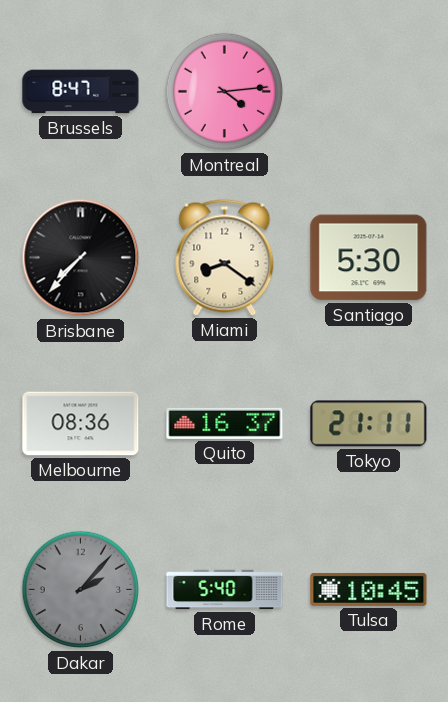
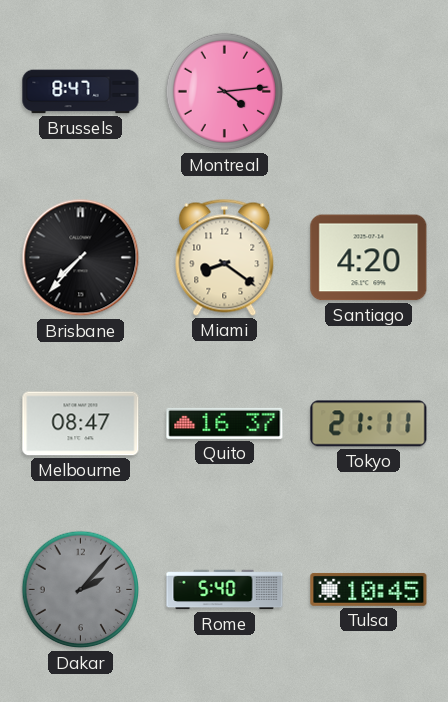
Santiago: 5:30 -> 4:20 (369, 258)
Melbourne: 08:36 -> 08:47 (81, 424)
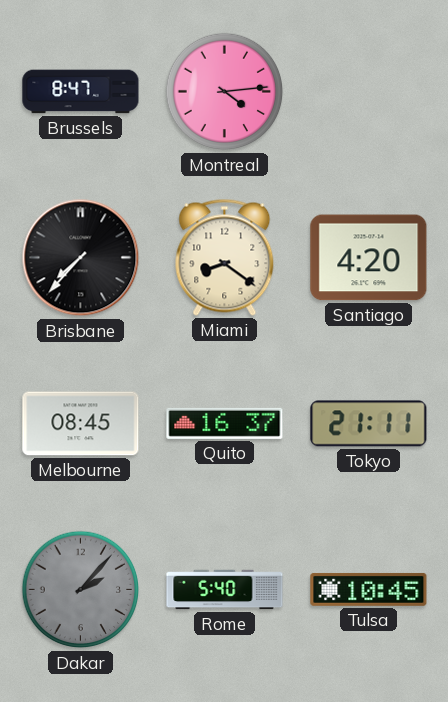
Melbourne: 08:47 -> 08:45 (81, 424)
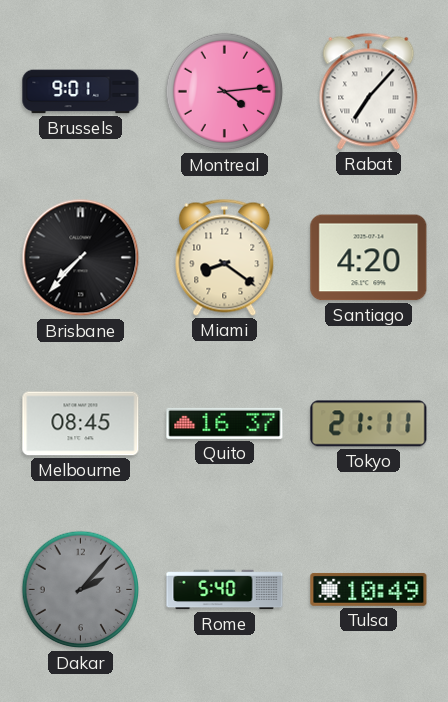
Brussels: 8:47 -> 9:01 (81, 92)
Rabat: none -> 7:07 (369, 91)
Tulsa: 10:45 -> 10:49 (369, 590)
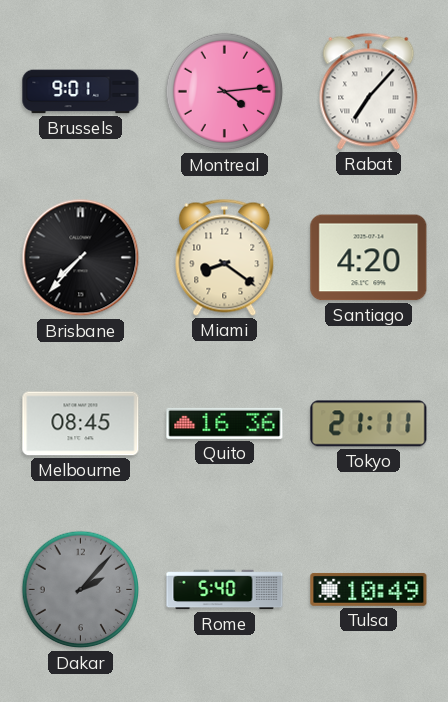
Quito: 16:37 -> 16:36 (225, 423)
